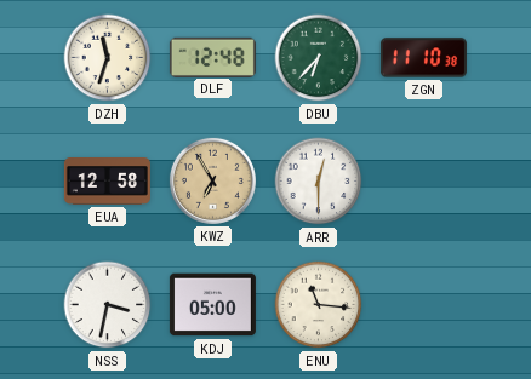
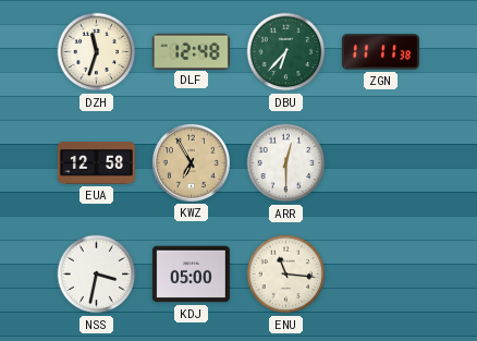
ZGN: 11:10 -> 11:11 (380, 52)
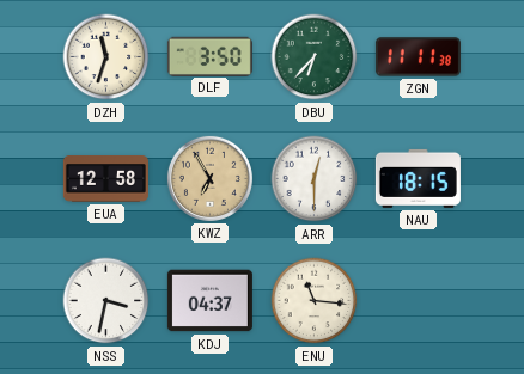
DLF: 12:48 -> 3:50 (209, 56)
NAU: none -> 18:15 (418, 178)
KDJ: 05:00 -> 04:37 (209, 301)
